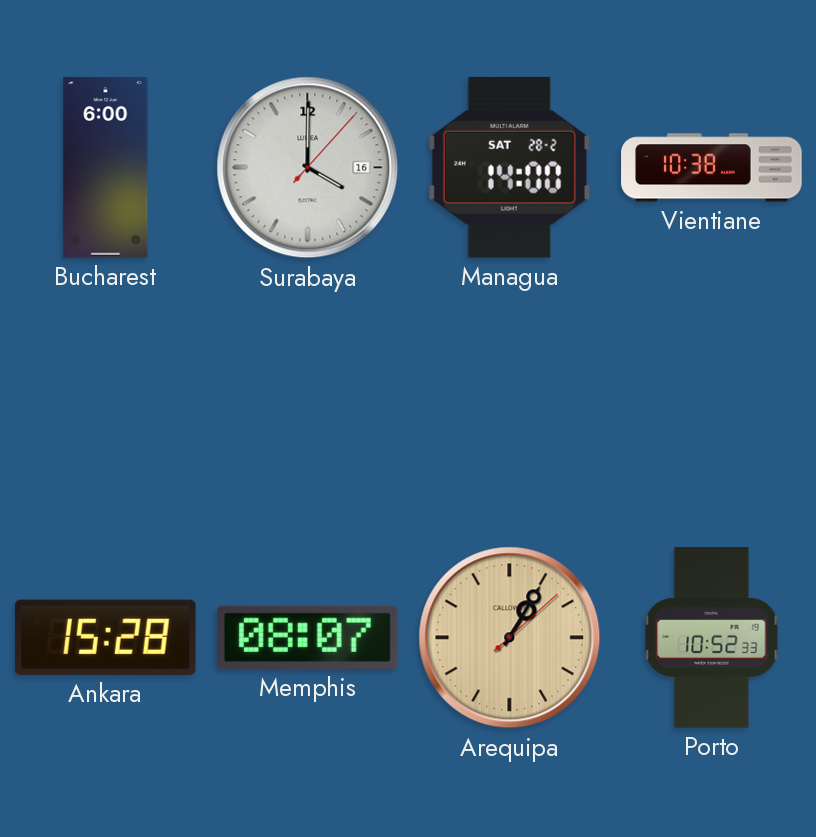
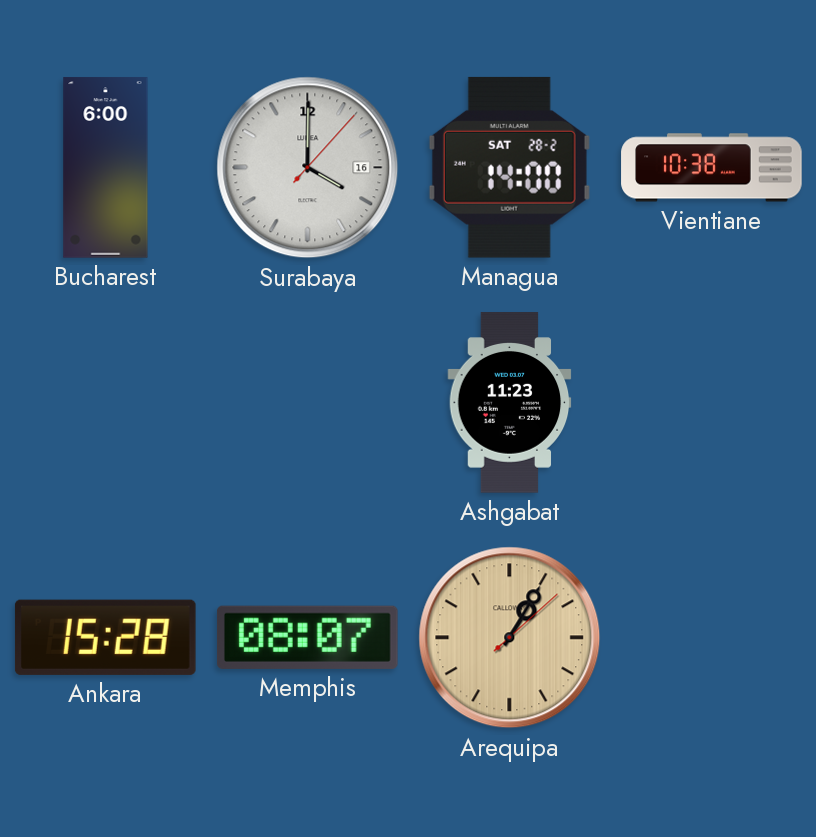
Ashgabat: none -> 11:23 (510, 403)
Porto: 10:52 -> none (712, 638)
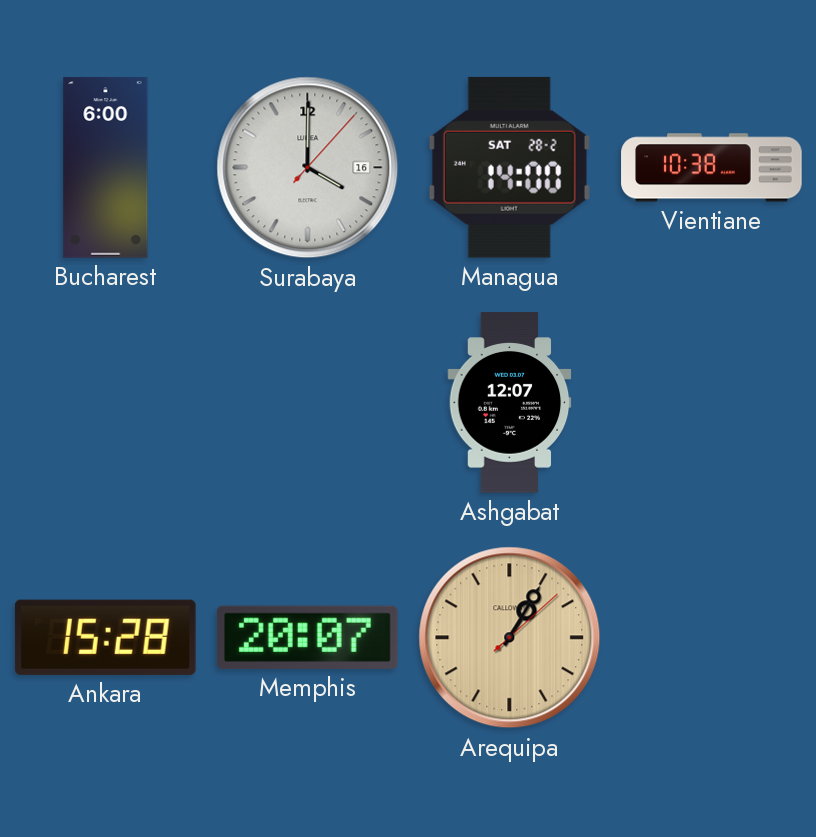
Ashgabat: 11:23 -> 12:07 (510, 403)
Memphis: 08:07 -> 20:07 (308, 637)
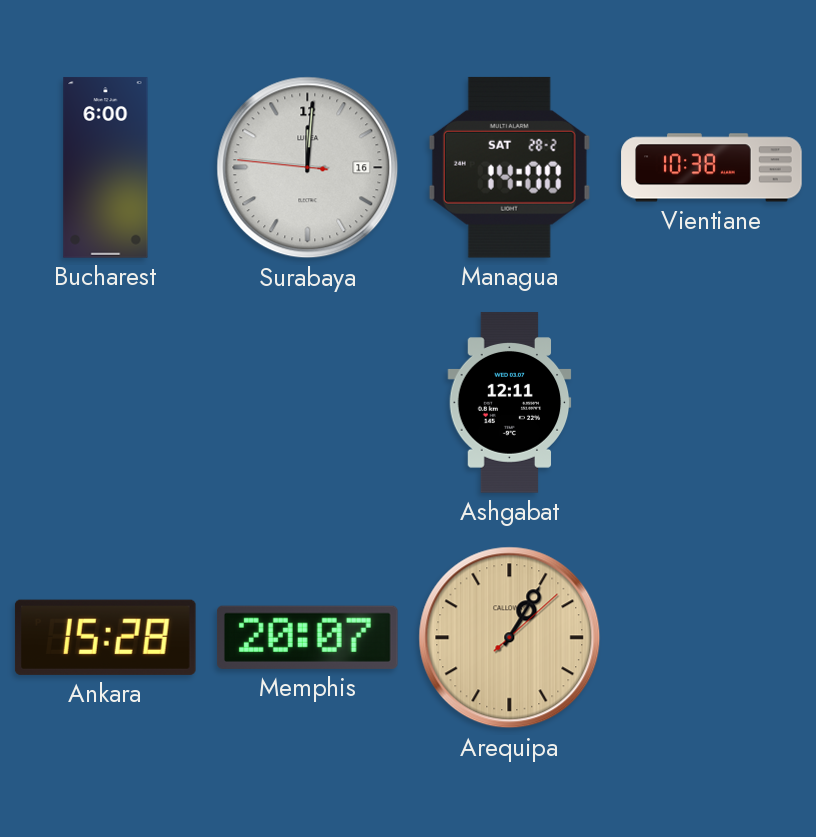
Surabaya: 4:00 -> 12:00 (308, 168)
Ashgabat: 12:07 -> 12:11 (510, 403)
